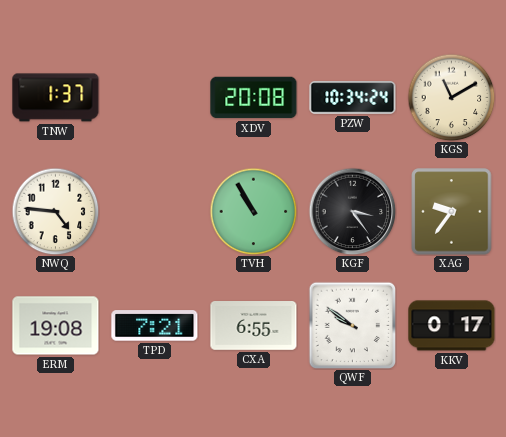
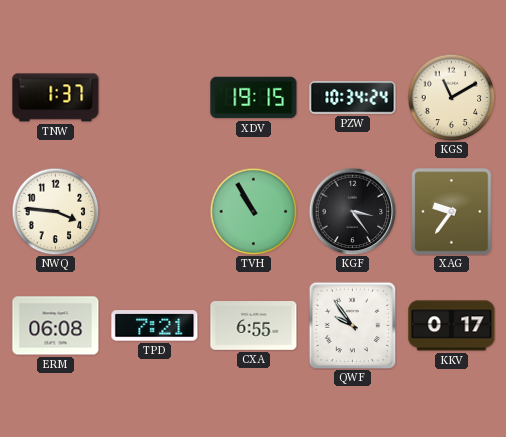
XDV: 20:08 -> 19:15 (254, 98)
NWQ: 4:46 -> 3:46 (55, 211)
ERM: 19:08 -> 06:08 (56, 326)
QWF: 9:51 -> 9:54 (352, 325)
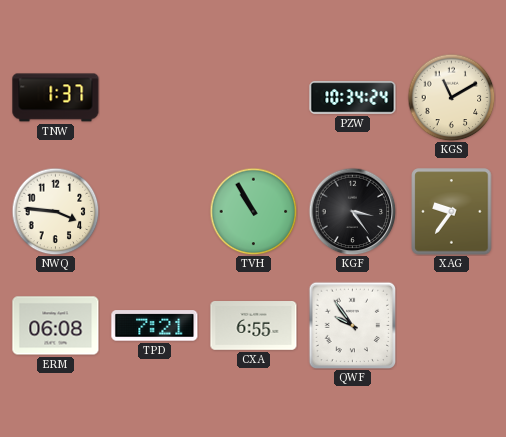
XDV: 19:15 -> none (254, 98)
KKV: 0:17 -> none (452, 326)
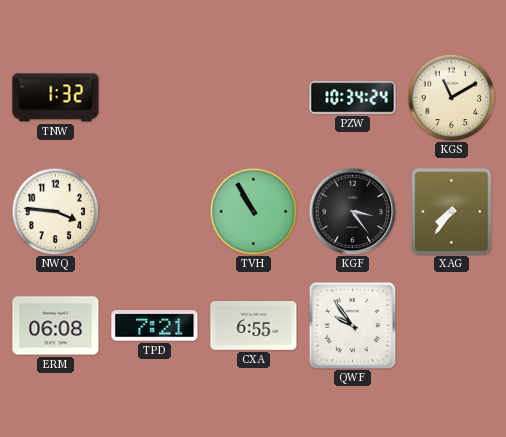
TNW: 1:37 -> 1:32 (56, 98)
XAG: 9:36 -> 7:36 (452, 212)
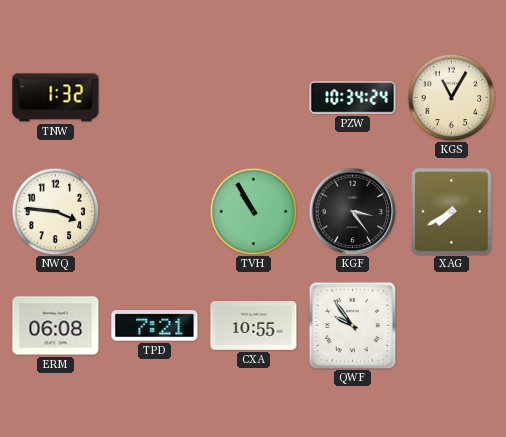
KGS: 11:10 -> 11:05 (451, 97)
XAG: 7:36 -> 7:40 (452, 212)
CXA: 6:55 -> 10:55 (254, 326)
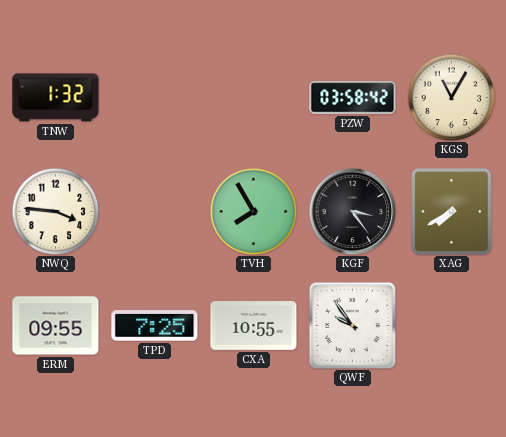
PZW: 10:34 -> 03:58 (353, 98)
TVH: 10:55 -> 7:55 (253, 211)
ERM: 06:08 -> 09:55 (56, 326)
TPD: 7:21 -> 7:25 (155, 326)
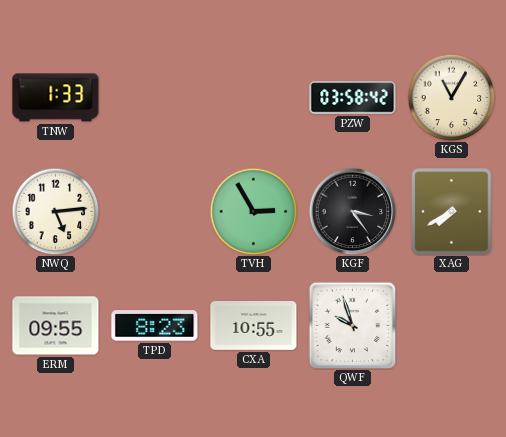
TNW: 1:32 -> 1:33 (56, 98)
NWQ: 3:46 -> 5:14 (55, 211)
TVH: 7:55 -> 2:55 (253, 211)
TPD: 7:25 -> 8:23 (155, 326)
QWF: 9:54 -> 9:57 (352, 325)
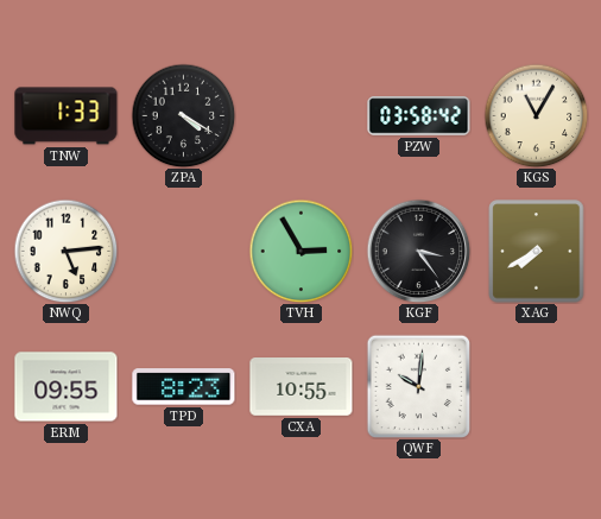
ZPA: none -> 4:20 (183, 115)
QWF: 9:57 -> 10:01 (418, 386)
